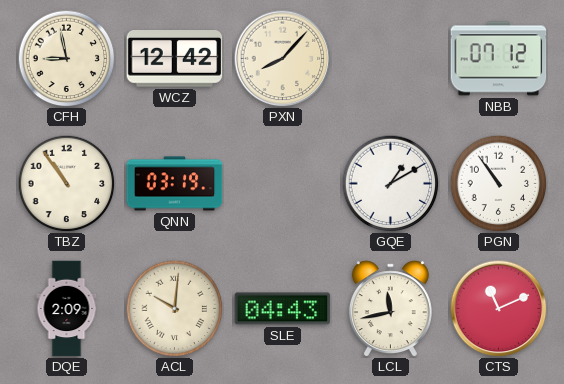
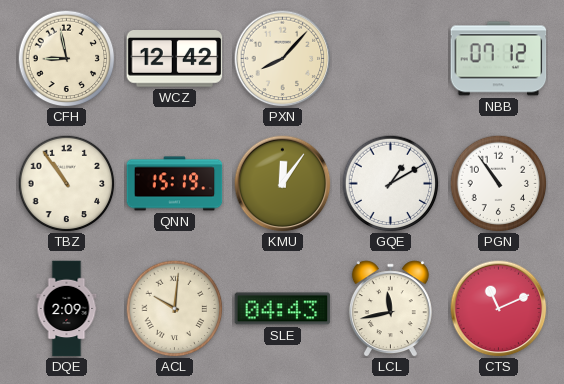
QNN: 03:19 -> 15:19 (175, 184)
KMU: none -> 12:06 (283, 184)
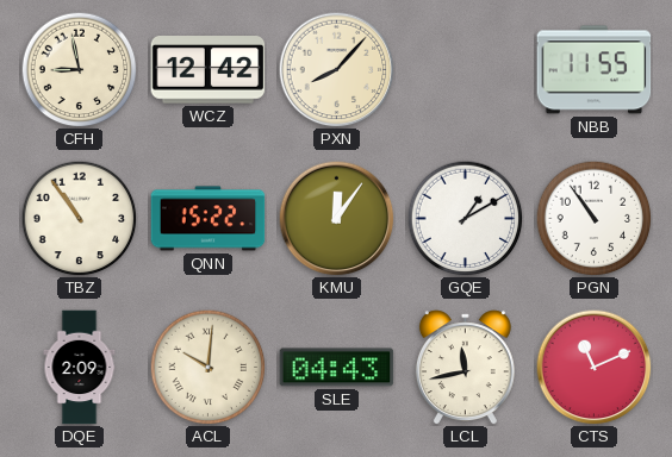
NBB: 07:12 -> 11:55 (595, 70)
QNN: 15:19 -> 15:22 (209, 219)
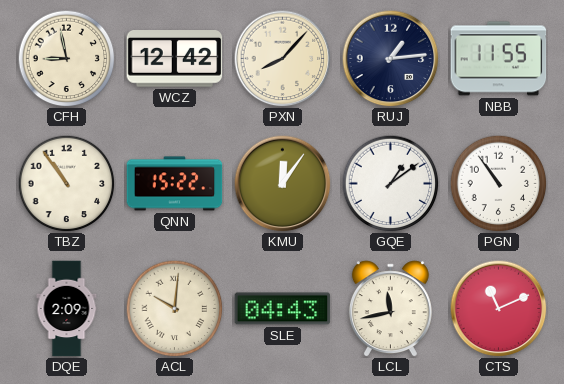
RUJ: none -> 1:14 (391, 59)
GQE: 1:10 -> 1:09 (390, 183)
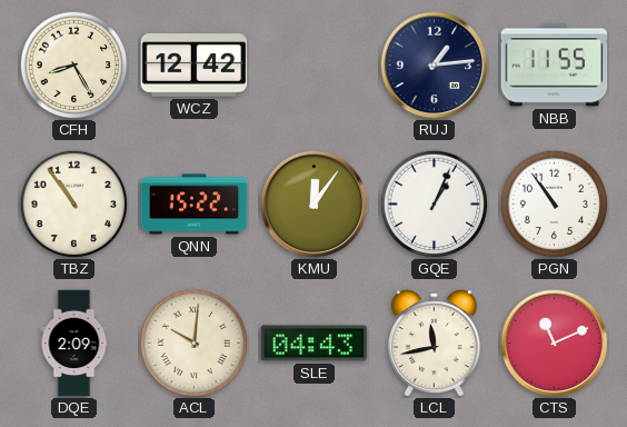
CFH: 8:58 -> 8:25 (73, 64)
PXN: 8:07 -> none (283, 59)
GQE: 1:09 -> 1:04 (434, 203)
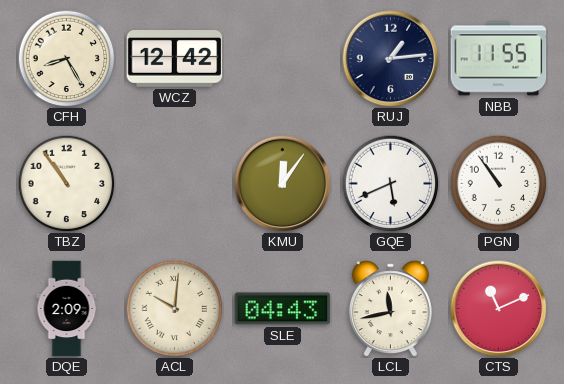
QNN: 15:22 -> none (195, 205)
GQE: 1:04 -> 5:41 (390, 183)
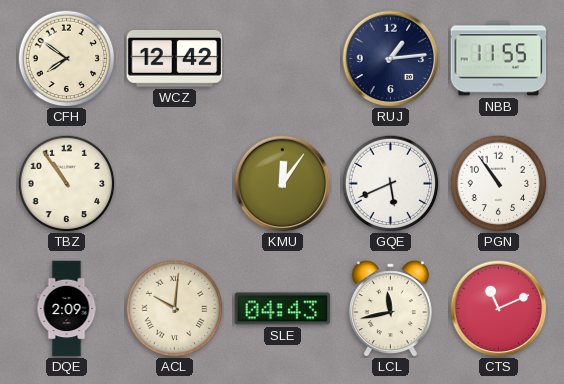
CFH: 8:25 -> 7:51 (66, 58)
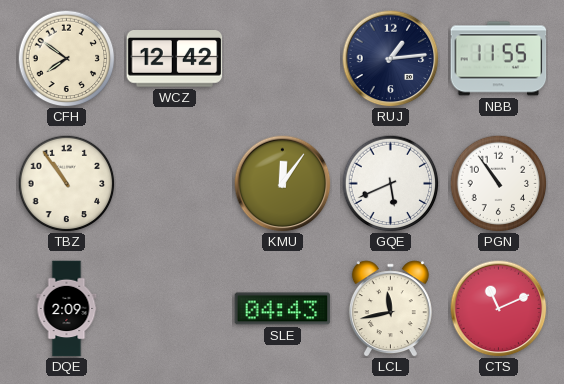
ACL: 10:01 -> none (174, 308)
